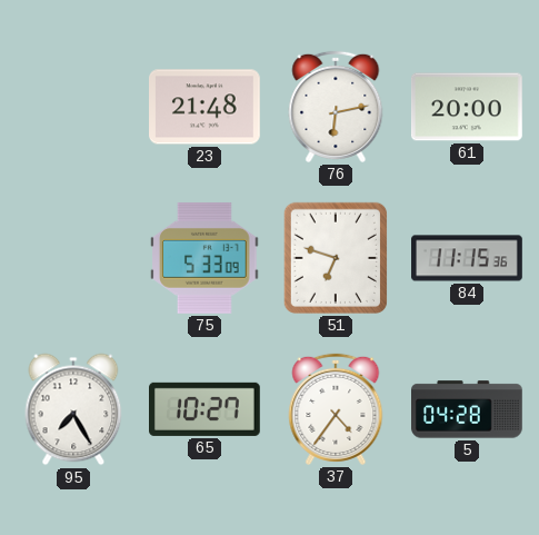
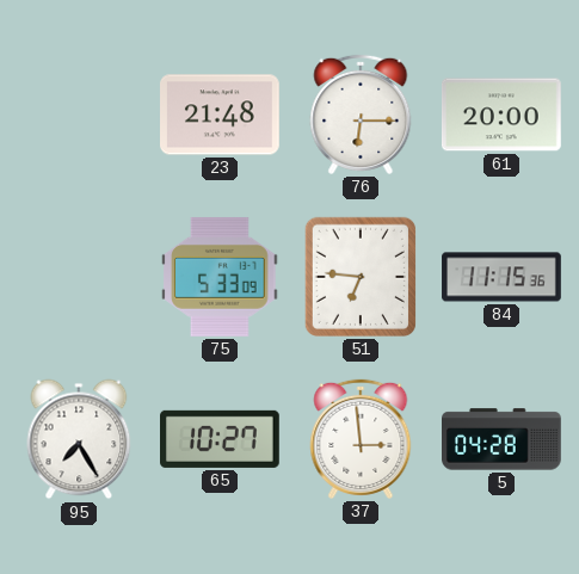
76: 6:13 -> 6:15 (361, 115)
51: 6:48 -> 6:46 (361, 277)
37: 4:36 -> 2:59 (361, 439)
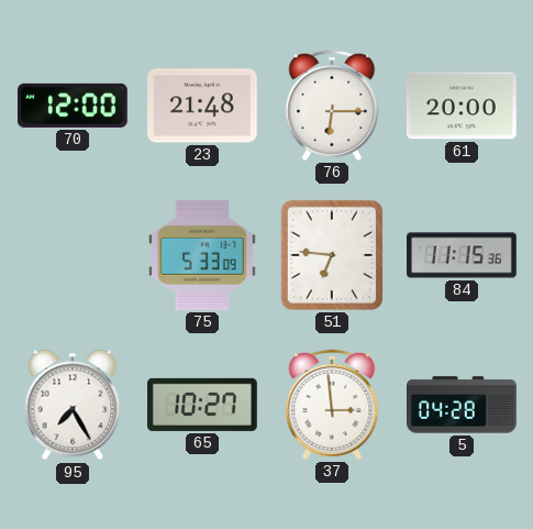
70: none -> 12:00 (73, 106)
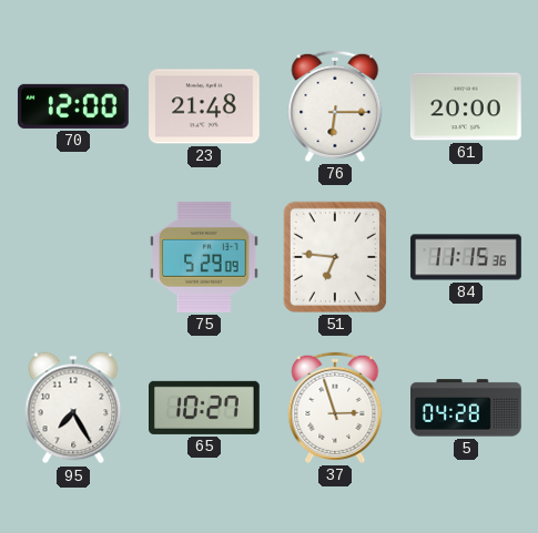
75: 5:33 -> 5:29 (204, 257)
37: 2:59 -> 2:57 (335, 408)
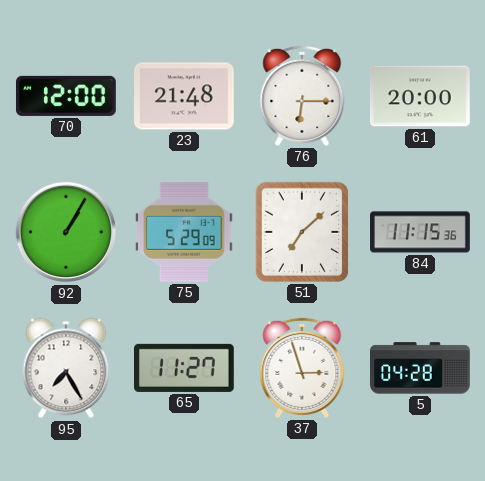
92: none -> 1:05 (66, 232)
51: 6:46 -> 7:08 (302, 232)
65: 10:27 -> 11:27 (185, 368)
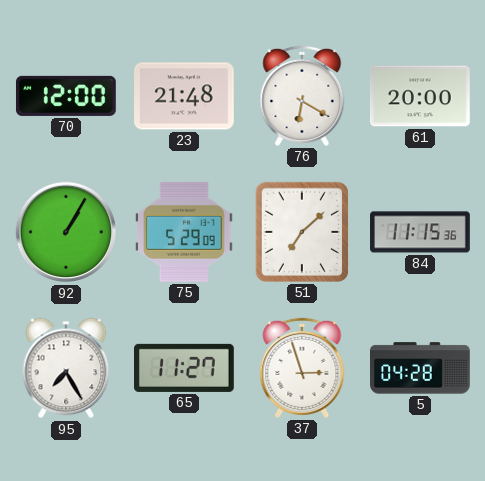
76: 6:15 -> 6:20 (302, 96)
